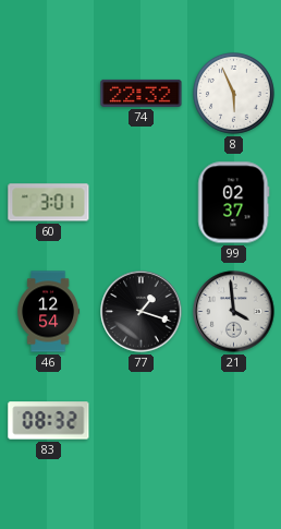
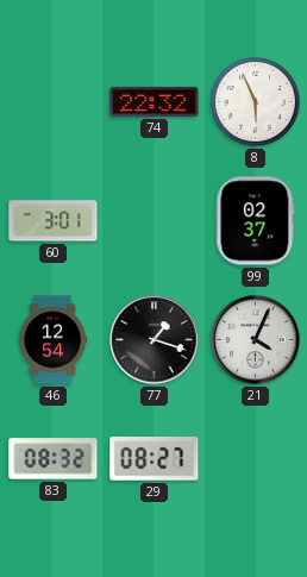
21: 3:59 -> 4:04 (256, 340)
29: none -> 08:27 (155, 459)
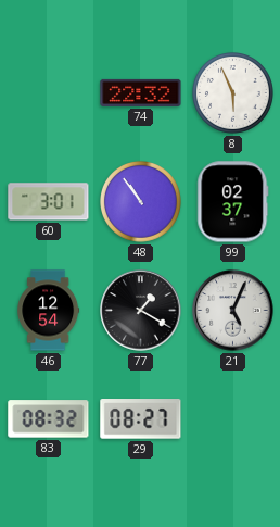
48: none -> 10:54 (141, 202)
77: 1:18 -> 1:20 (141, 311)
21: 4:04 -> 5:04 (233, 311)
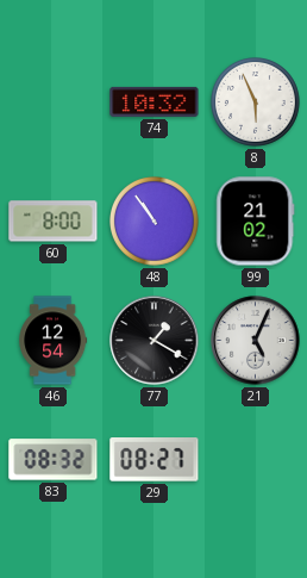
74: 22:32 -> 10:32 (155, 101)
60: 3:01 -> 8:00 (54, 222)
99: 02:37 -> 21:02 (256, 222)
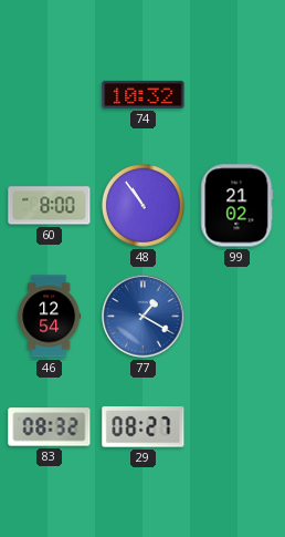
8: 5:56 -> none (256, 102)
77 dial: black -> blue (144, 317)
21: 5:04 -> none (256, 341)
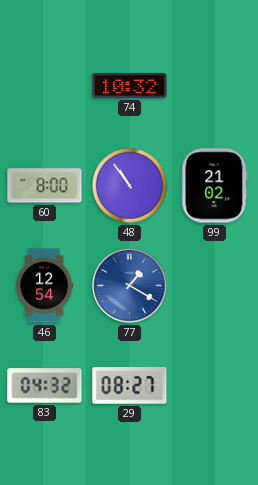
83: 08:32 -> 04:32 (45, 386)
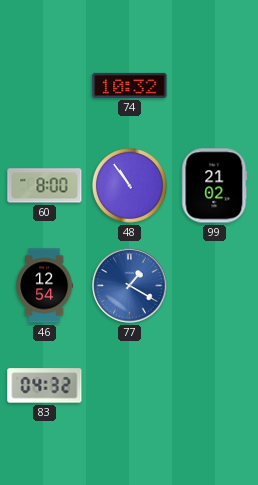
29: 08:27 -> none (130, 386)
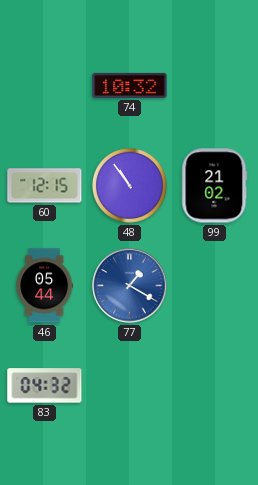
60: 8:00 -> 12:15 (45, 186)
46: 12:54 -> 05:44 (45, 286)
